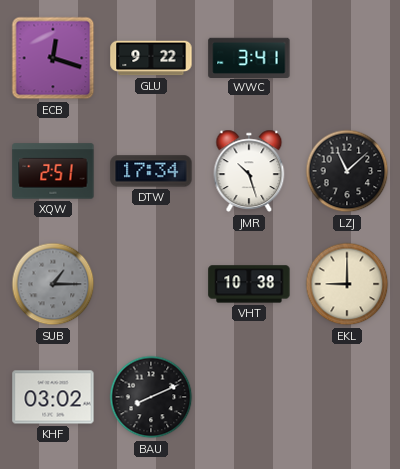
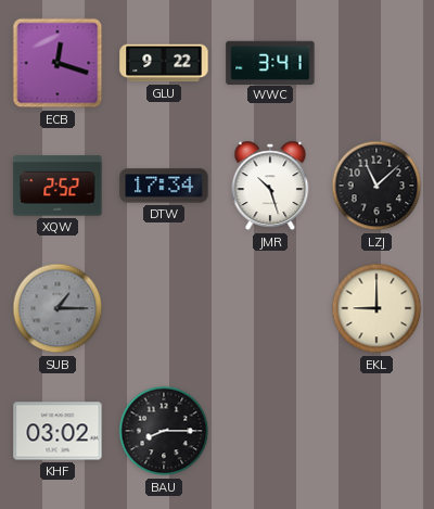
XQW: 2:51 -> 2:52 (58, 186)
VHT: 10:38 -> none (249, 284)
BAU: 8:11 -> 8:15 (164, 431)
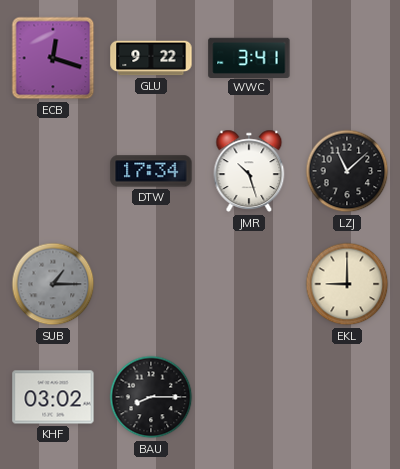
XQW: 2:52 -> none (58, 186)
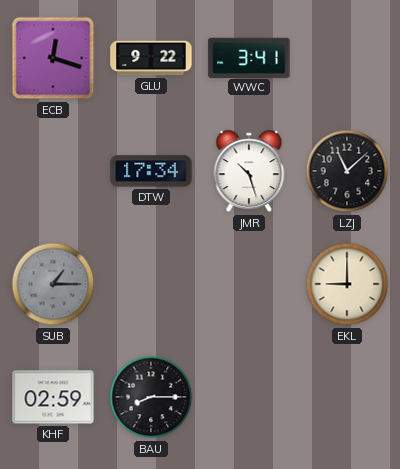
KHF: 03:02 -> 02:59 (53, 397)
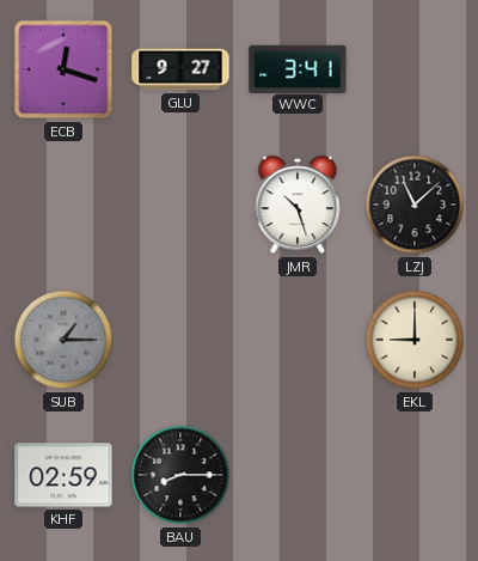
GLU: 9:22 -> 9:27 (180, 69)
DTW: 17:34 -> none (151, 171)
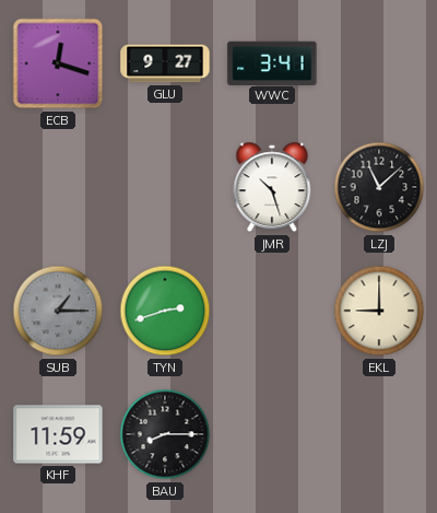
TYN: none -> 2:42 (165, 311)
KHF: 02:59 -> 11:59 (58, 434)
